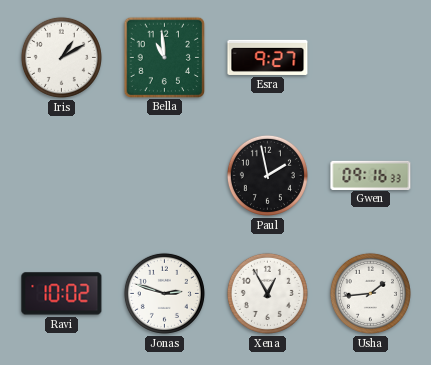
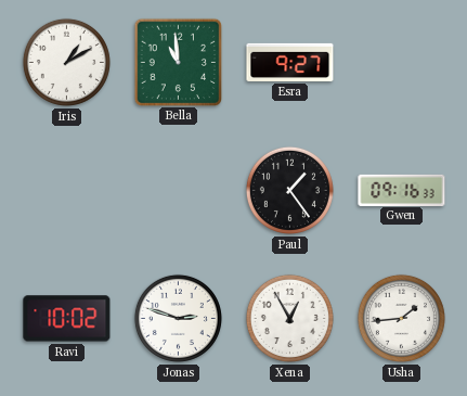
Paul: 1:58 -> 1:24 (289, 190)
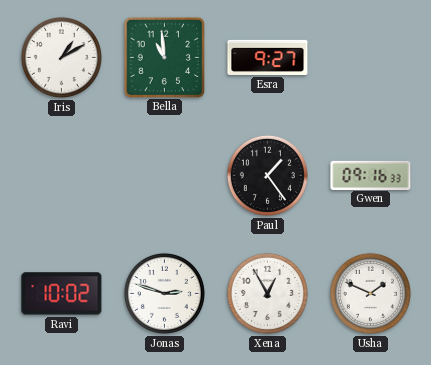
Usha: 1:44 -> 1:49 (370, 293)
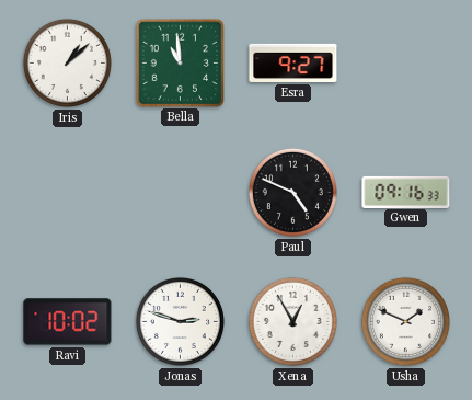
Iris: 1:10 -> 1:08 (67, 62)
Paul: 1:24 -> 4:49 (292, 192)
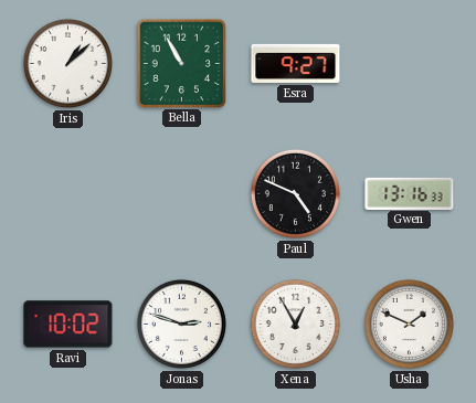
Bella: 10:59 -> 10:55 (181, 63)
Gwen: 09:16 -> 13:16 (410, 193)
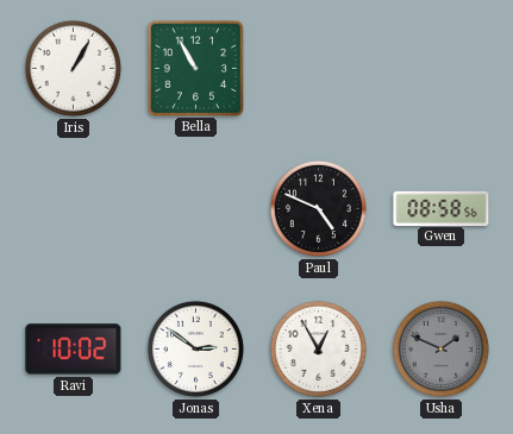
Iris: 1:08 -> 1:05 (73, 68)
Esra: 9:27 -> none (296, 63)
Gwen: 13:16 -> 08:58 (442, 208)
Jonas: 2:48 -> 2:51 (195, 348)
Usha dial: white -> grey (440, 348)
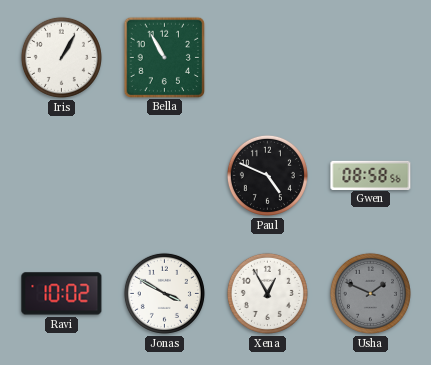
Jonas: 2:51 -> 3:50 (164, 293)
